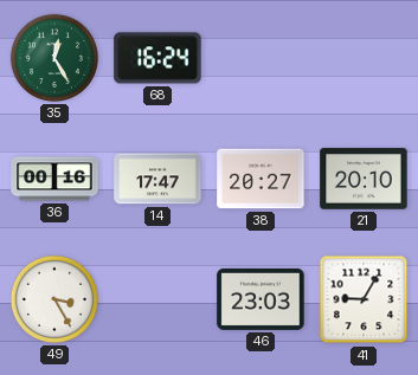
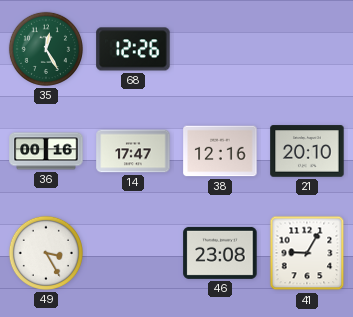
68: 16:24 -> 12:26 (133, 49)
38: 20:27 -> 12:16 (220, 151)
46: 23:03 -> 23:08 (220, 253)
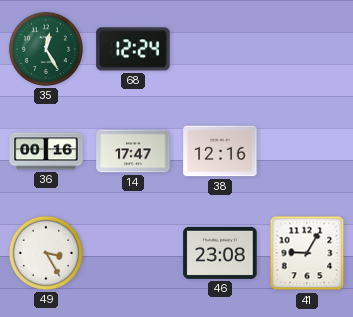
68: 12:26 -> 12:24 (133, 49)
21: 20:10 -> none (307, 151)
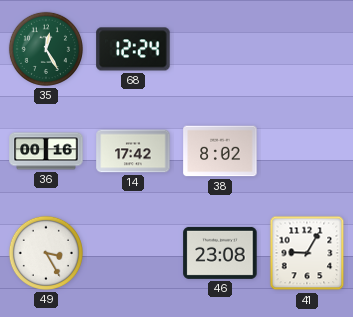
14: 17:47 -> 17:42 (133, 151)
38: 12:16 -> 8:02 (220, 151)
